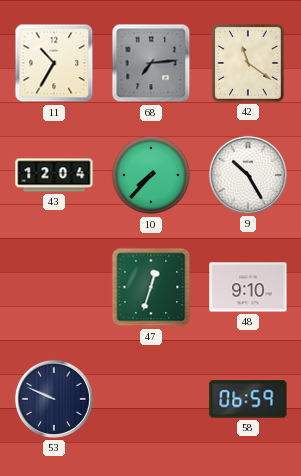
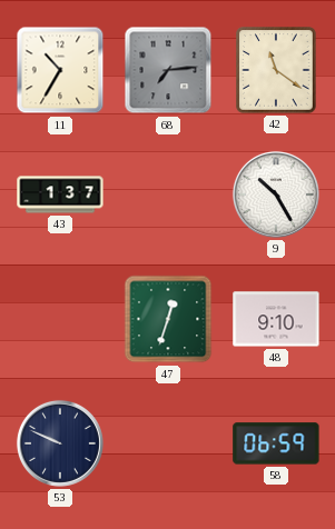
43: 12:04 -> 1:37 (60, 194)
10: 7:37 -> none (151, 175)
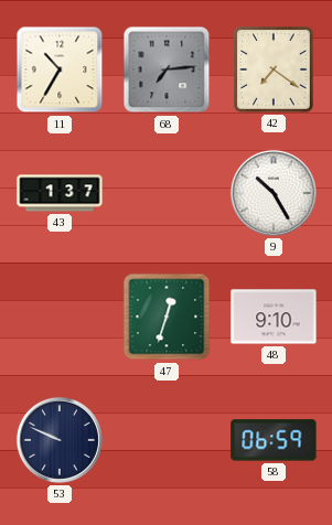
42: 11:21 -> 7:21 (275, 69)
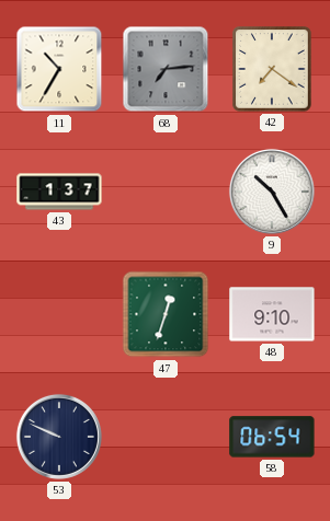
58: 06:59 -> 06:54 (272, 437)
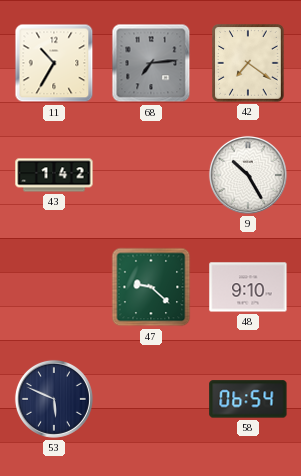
43: 1:37 -> 1:42 (54, 175)
47: 12:33 -> 9:22 (151, 287)
53: 9:49 -> 5:49 (54, 399)
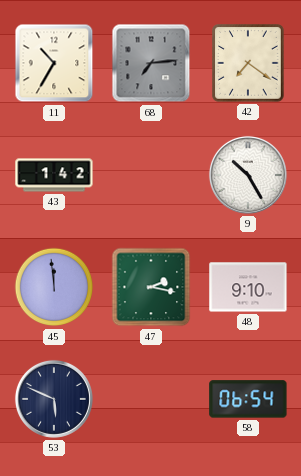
45: none -> 11:59 (54, 287)
47: 9:22 -> 2:17 (151, 287)
